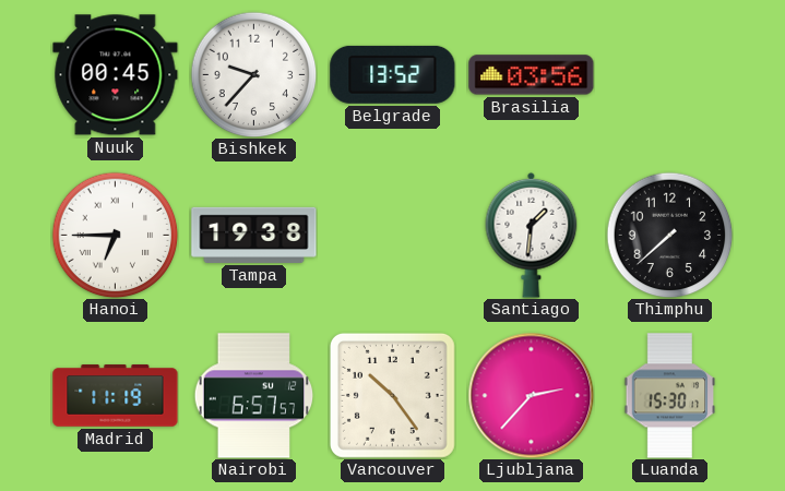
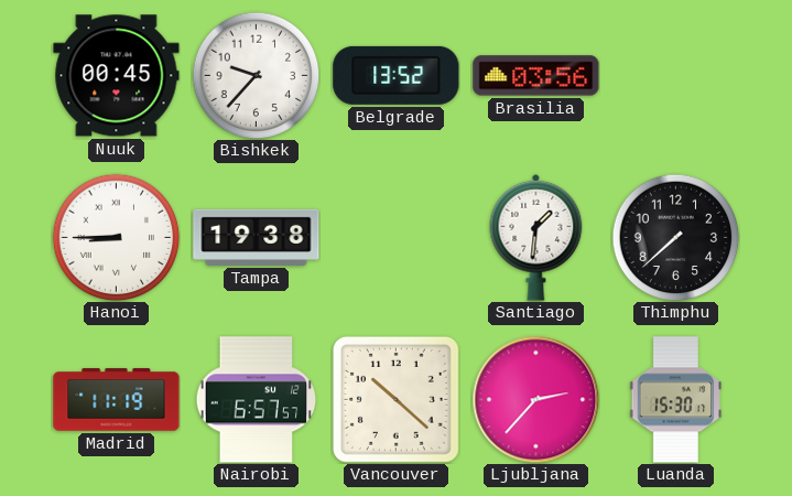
Hanoi: 6:45 -> 8:45 (116, 237)
Vancouver: 10:24 -> 10:22 (395, 399)
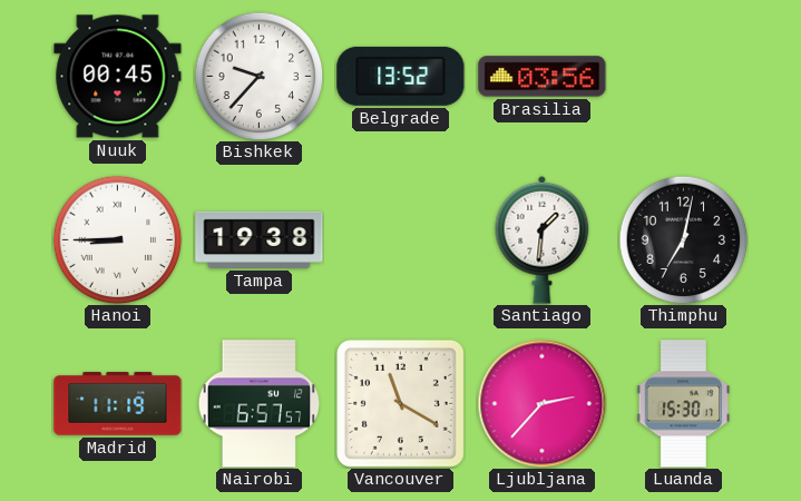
Thimphu: 7:38 -> 7:02 (683, 239)
Vancouver: 10:22 -> 11:20 (400, 403)
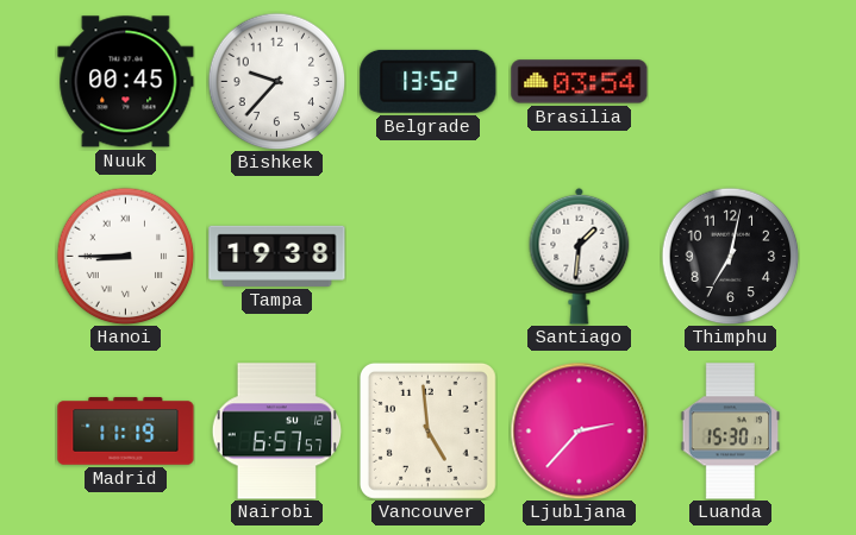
Brasilia: 03:56 -> 03:54 (580, 82)
Vancouver: 11:20 -> 4:59 (427, 430)
